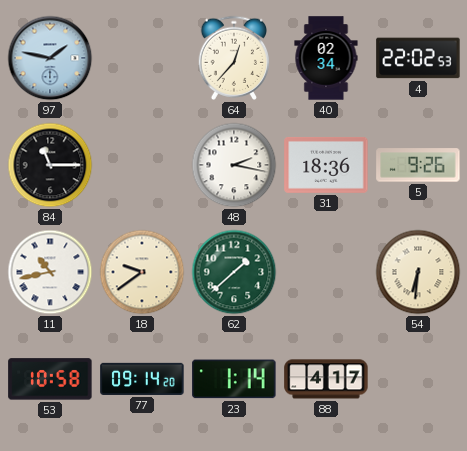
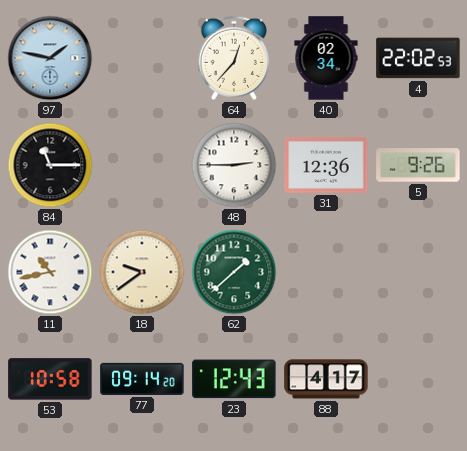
48: 2:17 -> 2:45 (234, 165)
31: 18:36 -> 12:36 (326, 165)
54: 6:31 -> none (418, 272)
23: 1:14 -> 12:43 (234, 379)
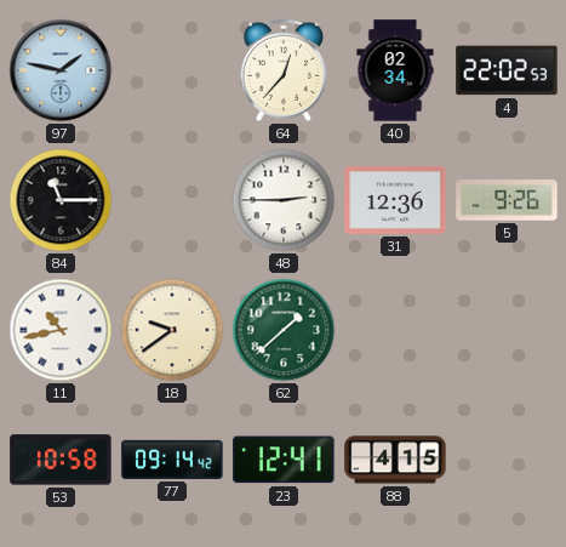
77: 09:14:20 -> 09:14:42 (172, 460)
23: 12:43 -> 12:41 (284, 460)
88: 4:17 -> 4:15 (395, 460)
